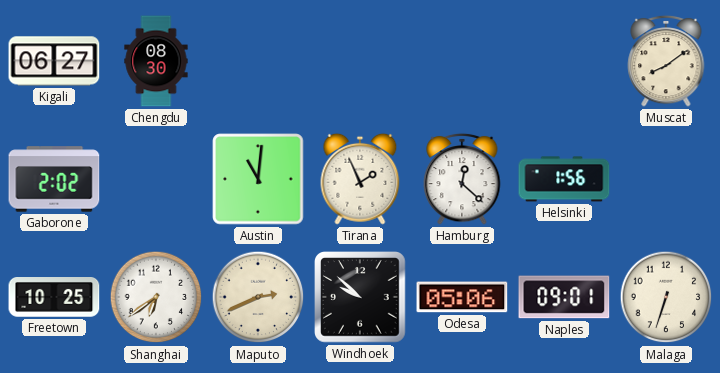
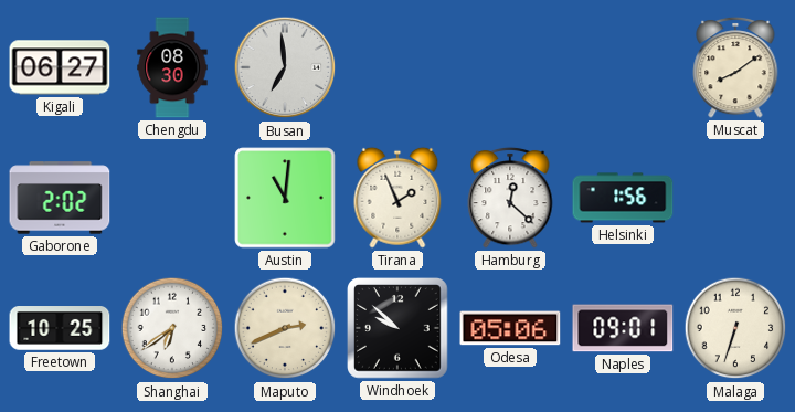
Busan: none -> 6:59 (285, 67)
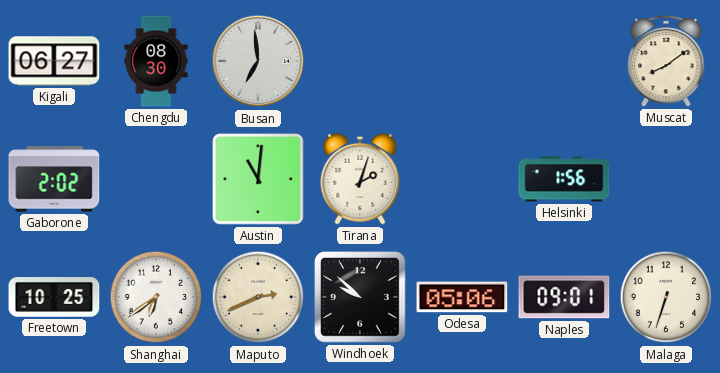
Tirana: 1:56 -> 2:03 (360, 179)
Hamburg: 12:22 -> none (510, 198)
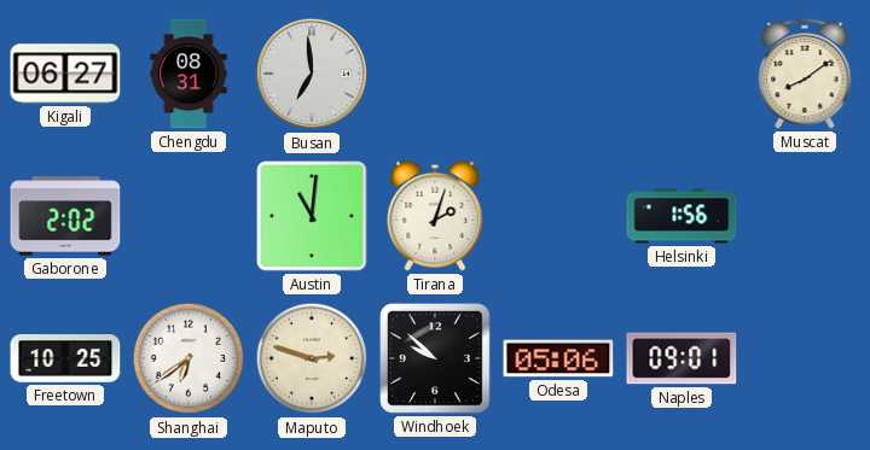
Chengdu: 08:30 -> 08:31 (188, 74)
Maputo: 2:41 -> 2:48 (312, 358)
Malaga: 6:33 -> none (666, 297)
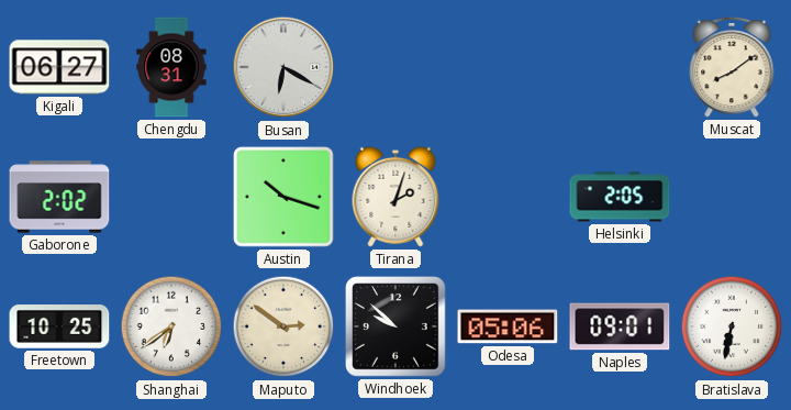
Busan: 6:59 -> 6:20 (283, 67)
Austin: 11:01 -> 10:18 (283, 197)
Helsinki: 1:56 -> 2:05 (620, 197)
Maputo: 2:48 -> 2:51 (283, 326)
Bratislava: none -> 6:32 (732, 326)
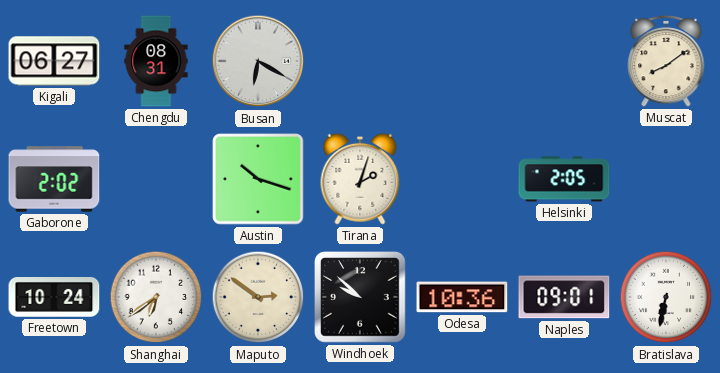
Freetown: 10:25 -> 10:24 (54, 297)
Odesa: 05:06 -> 10:36 (462, 297)
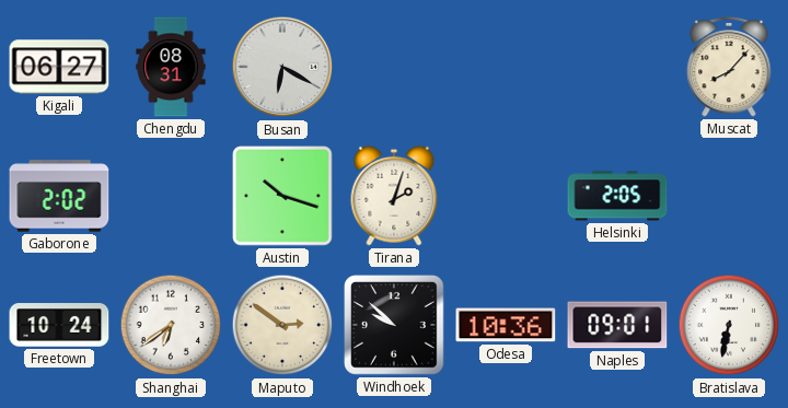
Muscat: 8:09 -> 8:07 (729, 67)
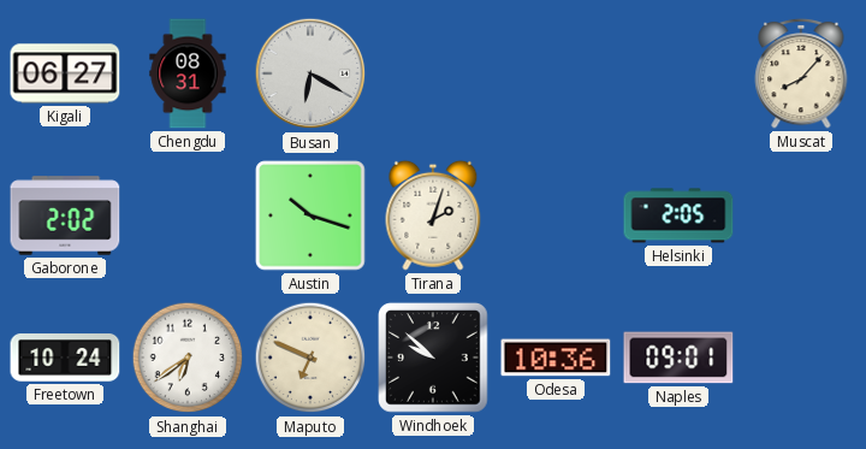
Maputo: 2:51 -> 6:49 (310, 358)
Bratislava: 6:32 -> none (729, 325)
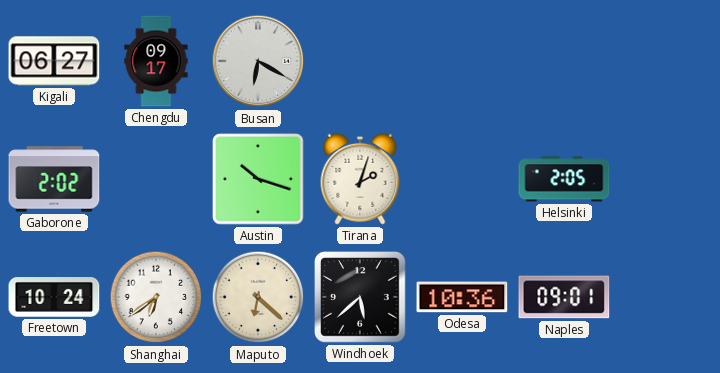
Chengdu: 08:31 -> 09:17 (156, 61)
Muscat: 8:07 -> none (801, 73)
Maputo: 6:49 -> 6:22 (258, 297)
Windhoek: 9:52 -> 5:38 (360, 297)
